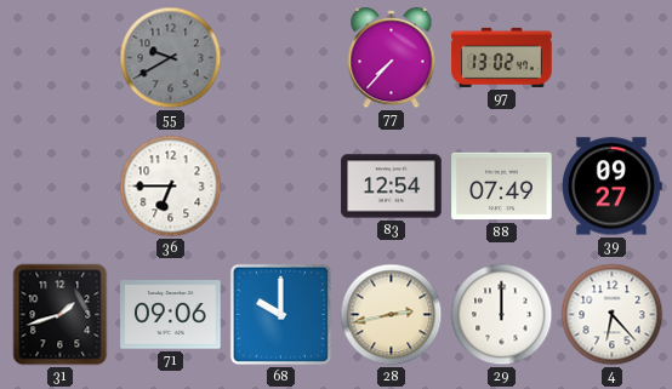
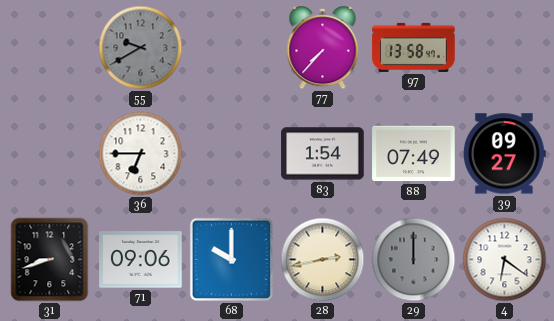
97: 13:02 -> 13:58 (414, 47)
83: 12:54 -> 1:54 (323, 154)
31: 1:42 -> 8:42 (50, 260)
29 dial: white -> grey (414, 260)
4: 6:23 -> 6:21 (505, 260)
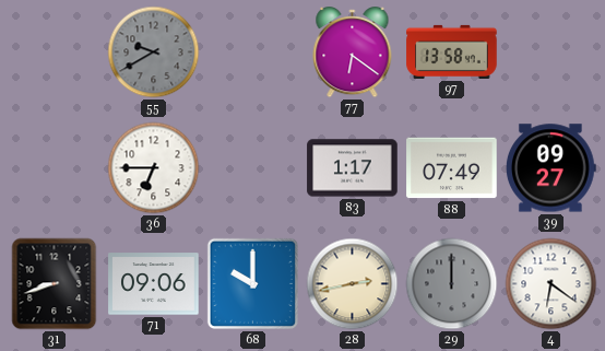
77: 7:37 -> 6:21 (353, 54)
83: 1:54 -> 1:17 (353, 168)
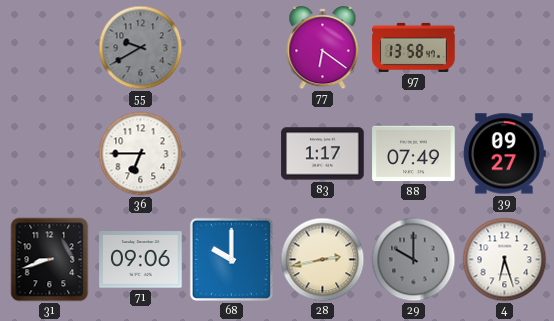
29: 12:00 -> 10:00 (414, 260)
4: 6:21 -> 6:27 (505, 260)
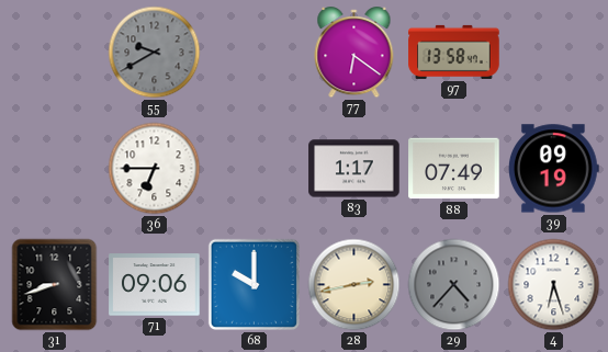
39: 09:27 -> 09:19 (554, 169)
29: 10:00 -> 4:37 (454, 285)
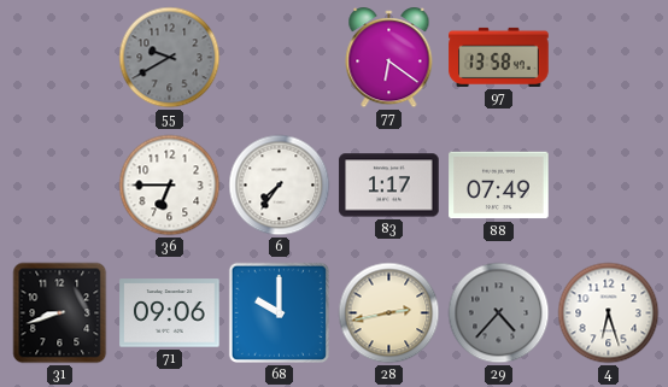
6: none -> 7:36 (280, 186)
39: 09:19 -> none (554, 169)
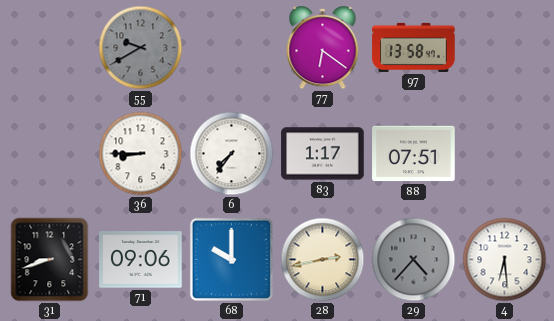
36: 6:45 -> 8:45 (141, 154)
88: 07:49 -> 07:51 (414, 154)
4: 6:27 -> 6:29 (505, 260)
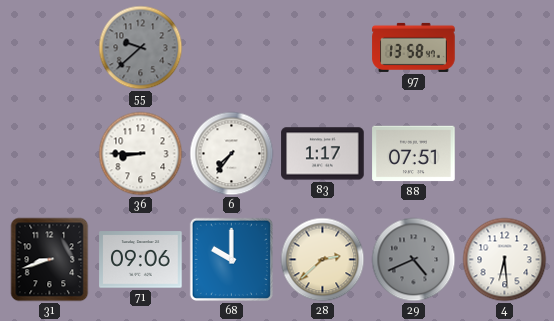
55: 9:40 -> 9:38 (141, 48)
77: 6:21 -> none (323, 49)
28: 2:43 -> 2:38 (323, 260)
29: 4:37 -> 4:41 (414, 260)
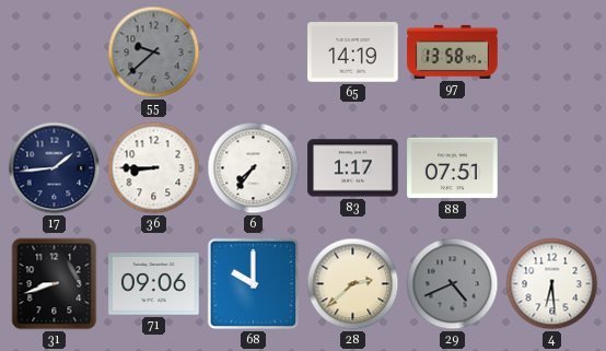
65: none -> 14:19 (353, 52)
17: none -> 1:44 (55, 168)
